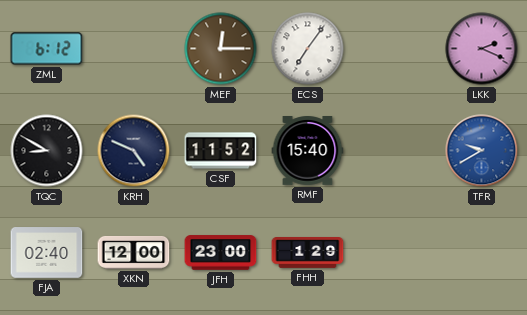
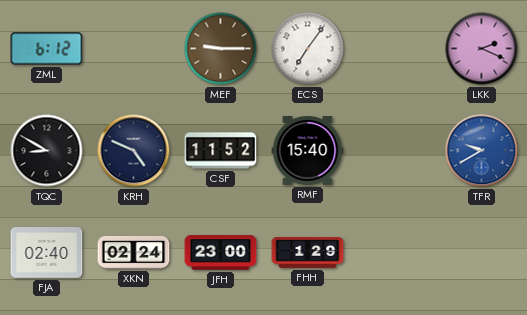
MEF: 12:15 -> 9:15 (221, 49)
XKN: 12:00 -> 02:24 (134, 253)
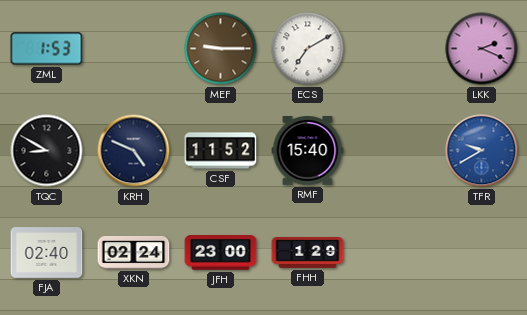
ZML: 6:12 -> 1:53 (47, 49)
ECS: 7:06 -> 7:10 (308, 49)
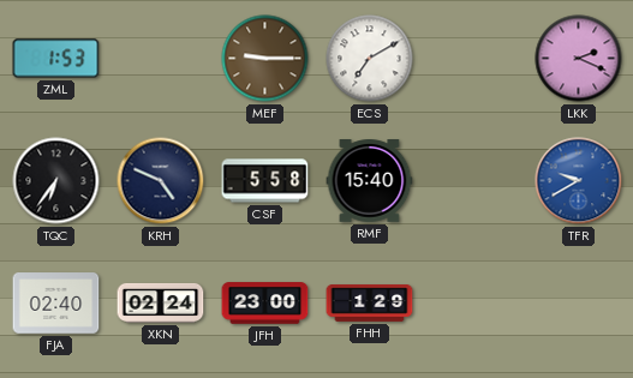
TQC: 8:50 -> 6:36 (56, 181)
CSF: 11:52 -> 5:58 (265, 181)
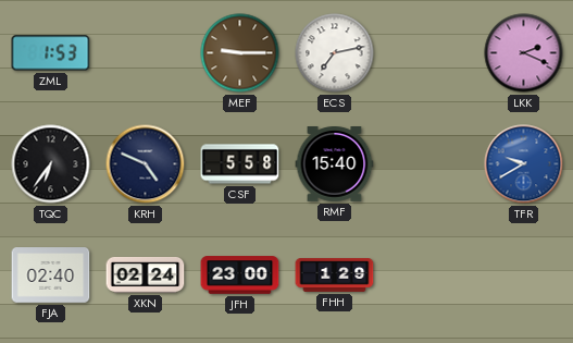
ECS: 7:10 -> 7:13 (335, 53)
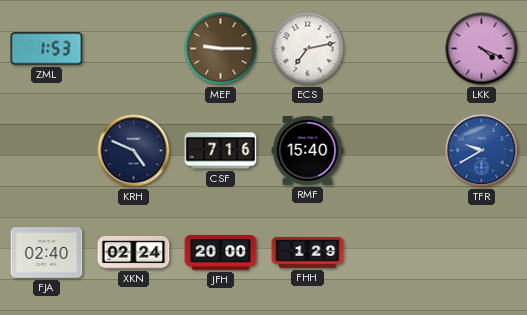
LKK: 2:19 -> 4:19 (482, 49)
TQC: 6:36 -> none (51, 164)
CSF: 5:58 -> 7:16 (221, 151)
JFH: 23:00 -> 20:00 (221, 253)
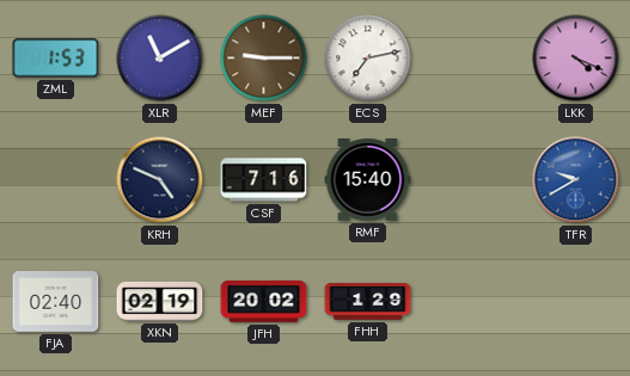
XLR: none -> 11:10 (160, 58)
XKN: 02:24 -> 02:19 (160, 302)
JFH: 20:00 -> 20:02 (264, 302)
